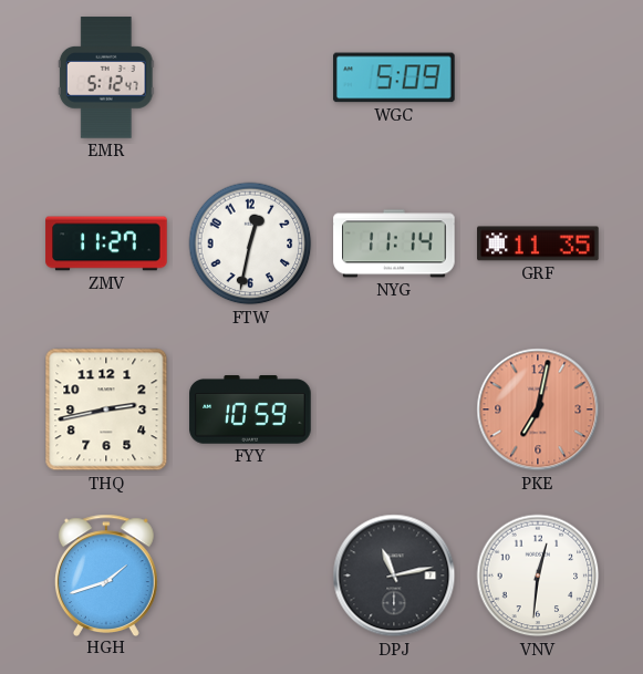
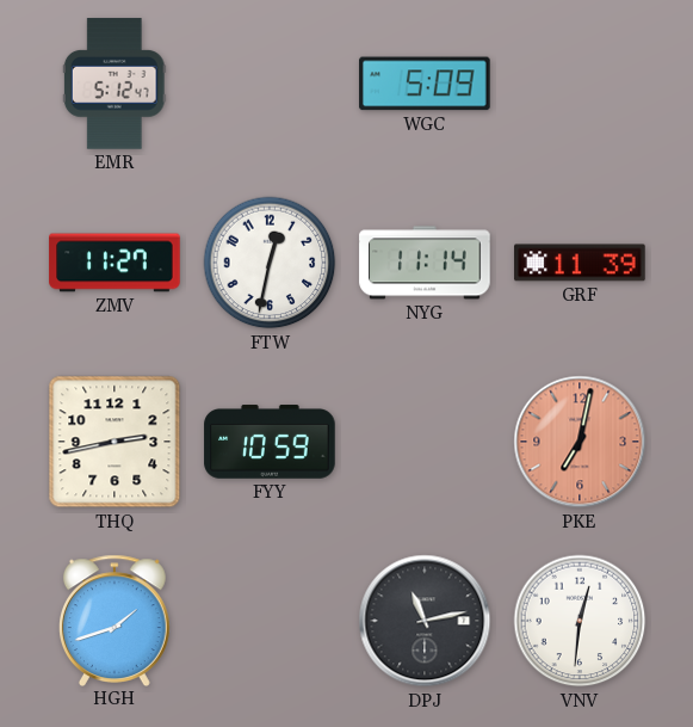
GRF: 11:35 -> 11:39 (580, 263)
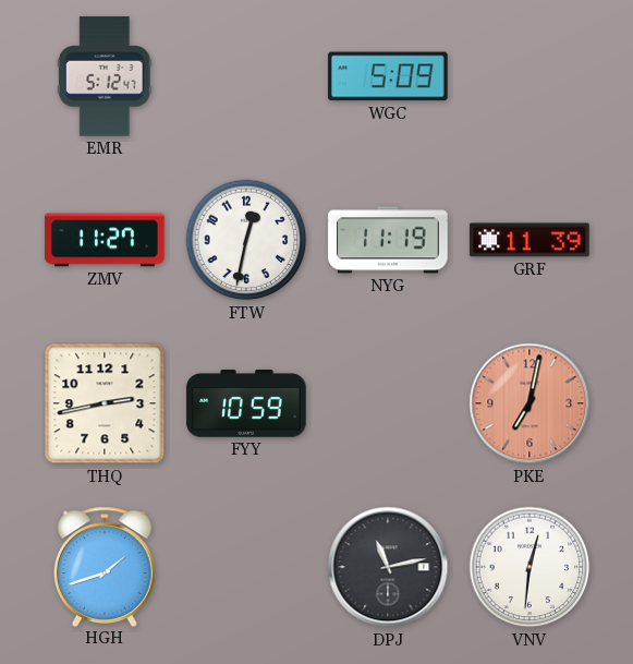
NYG: 11:14 -> 11:19 (388, 240)
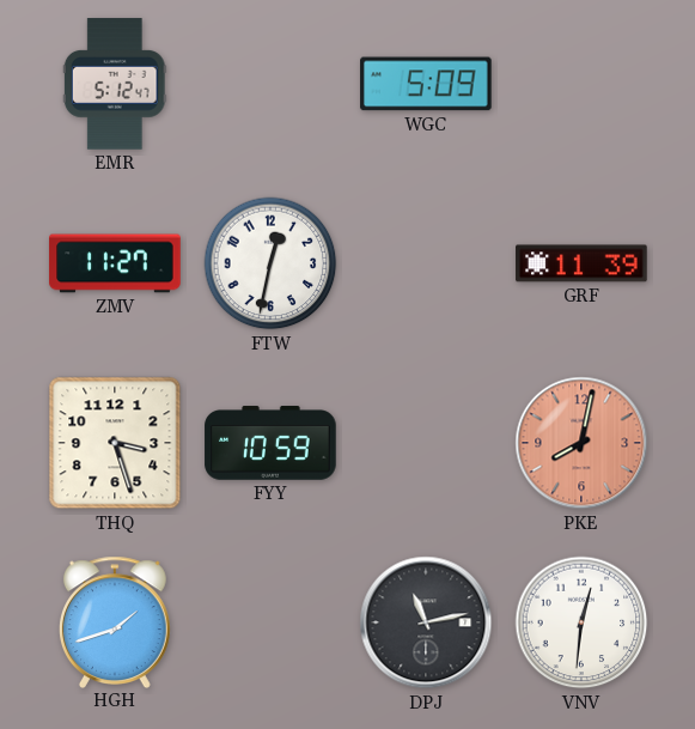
NYG: 11:19 -> none (388, 240)
THQ: 2:43 -> 3:27 (115, 443)
PKE: 7:02 -> 8:02 (581, 443)
